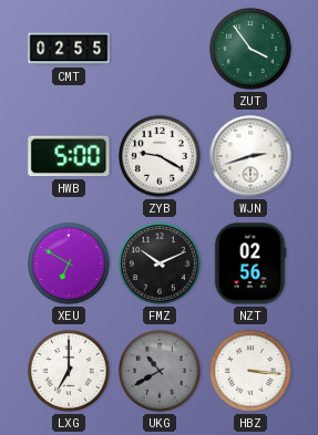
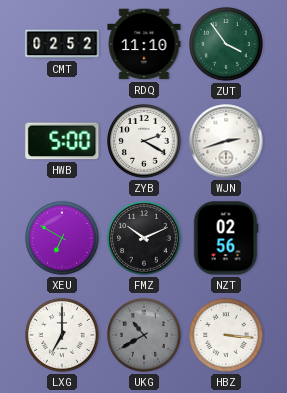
CMT: 02:55 -> 02:52 (62, 44)
RDQ: none -> 11:10 (144, 44)
ZYB: 9:20 -> 2:20 (145, 142)
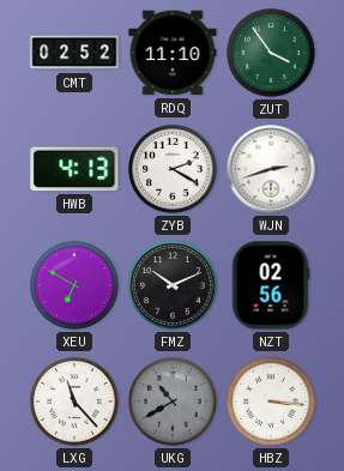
HWB: 5:00 -> 4:13 (74, 169)
LXG: 7:00 -> 11:23 (76, 403)
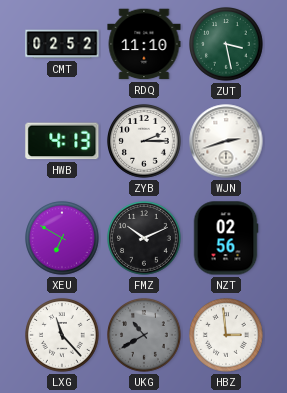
ZUT: 3:54 -> 3:28 (227, 45)
ZYB: 2:20 -> 2:15 (145, 142)
HBZ: 3:16 -> 2:59 (227, 336)
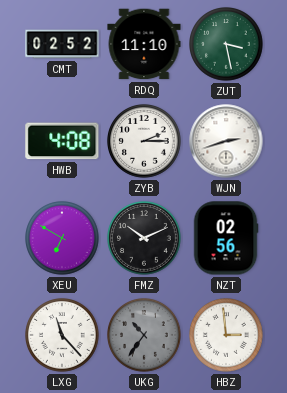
HWB: 4:13 -> 4:08 (62, 141)
UKG: 10:40 -> 10:36 (145, 336)
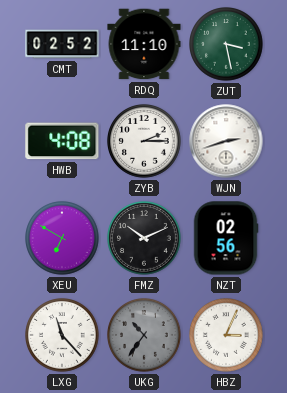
HBZ: 2:59 -> 3:04 (227, 336)
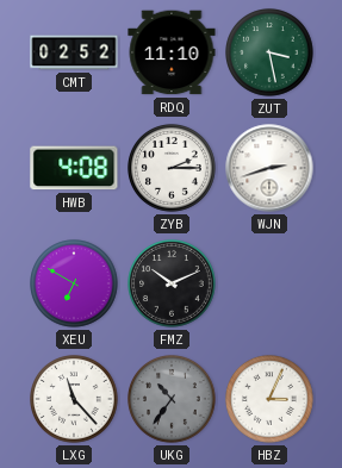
NZT: 02:56 -> none (226, 238)
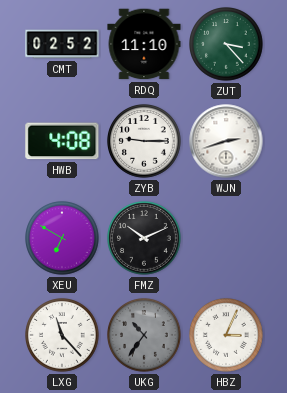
ZUT: 3:28 -> 3:23 (227, 45)
ZYB: 2:15 -> 9:15 (145, 142)
